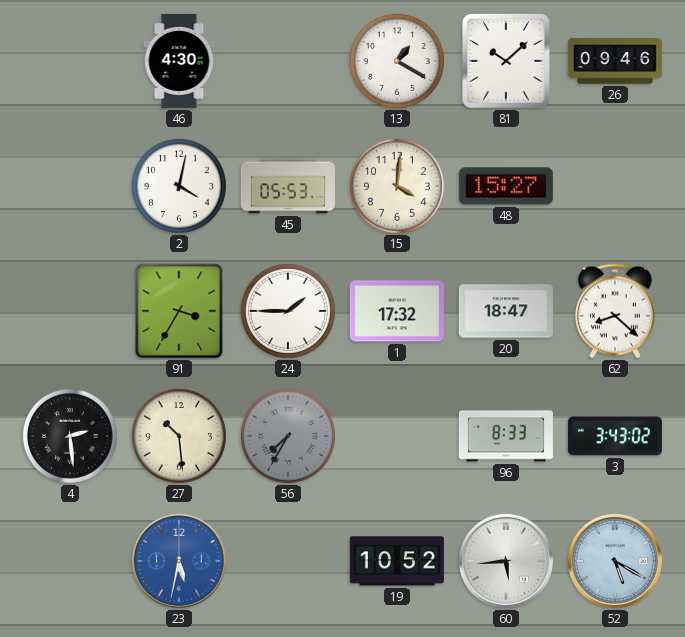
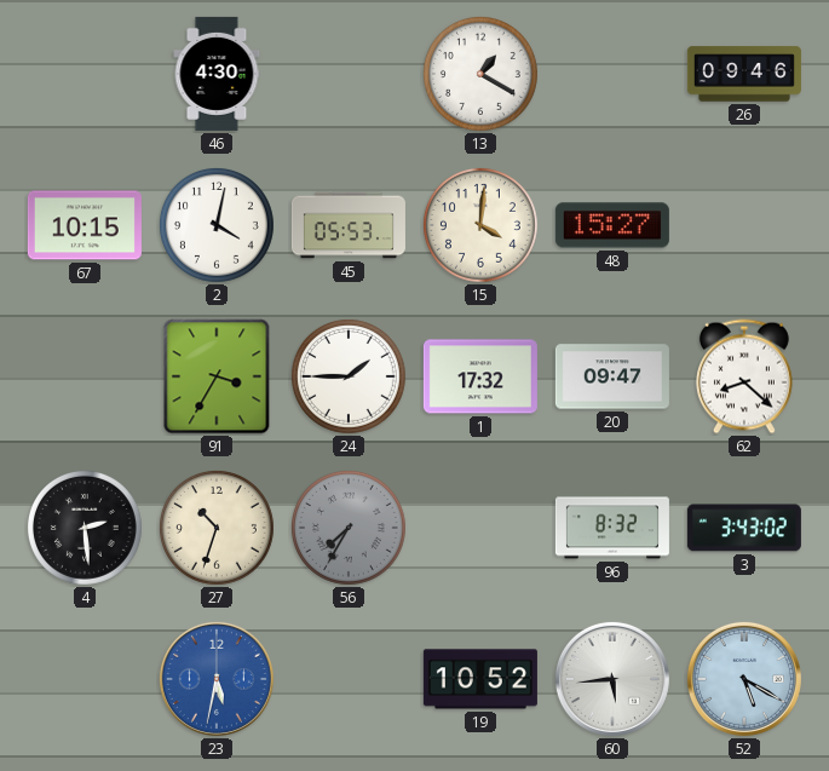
81: 10:08 -> none (507, 62)
67: none -> 10:15 (85, 225)
20: 18:47 -> 09:47 (612, 376)
27: 10:29 -> 10:33 (217, 528)
96: 8:33 -> 8:32 (612, 528)
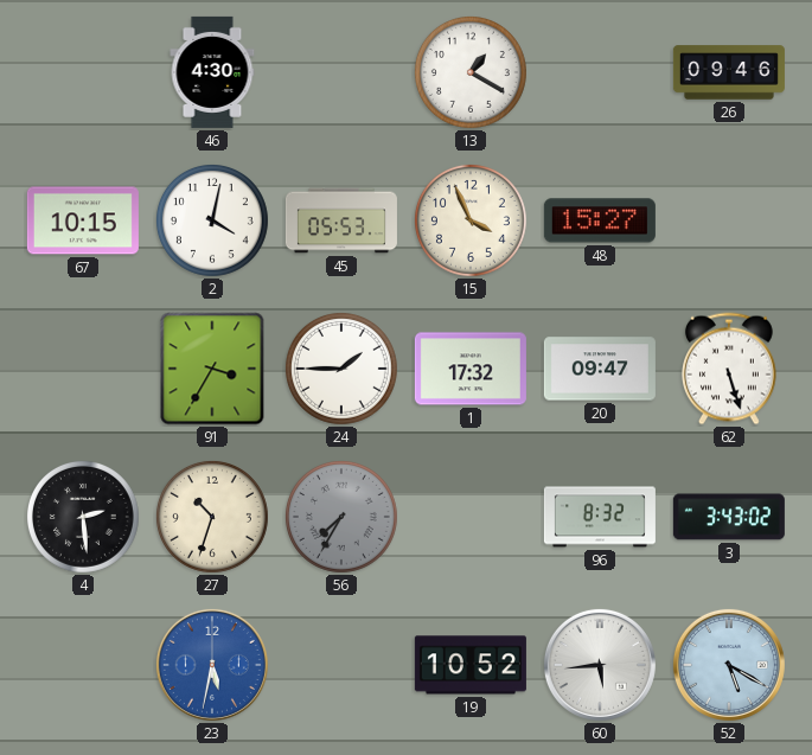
15: 4:01 -> 3:56 (471, 220)
62: 8:22 -> 5:27 (729, 369)
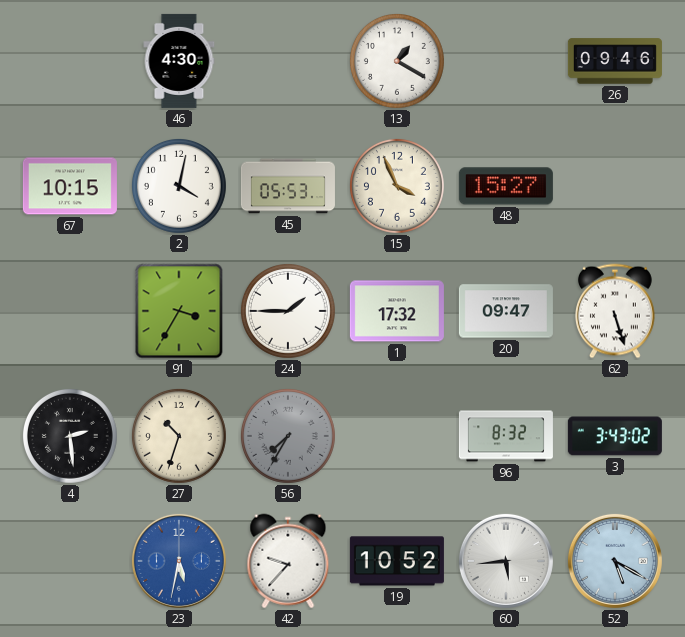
42: none -> 9:37 (288, 561)
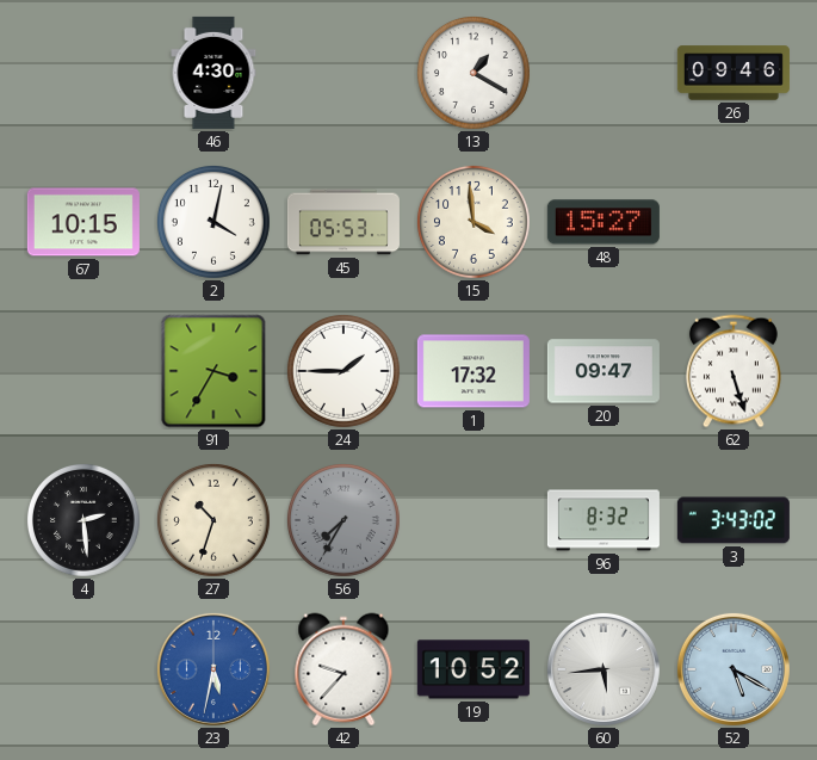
15: 3:56 -> 3:59 (474, 222)
